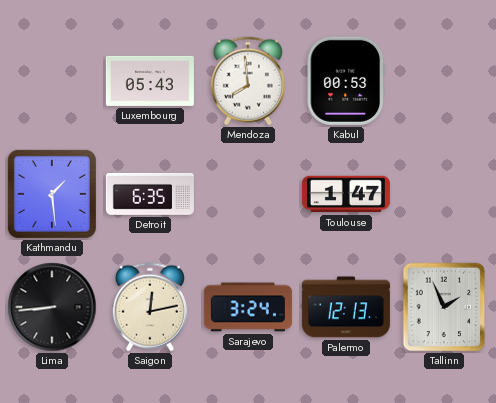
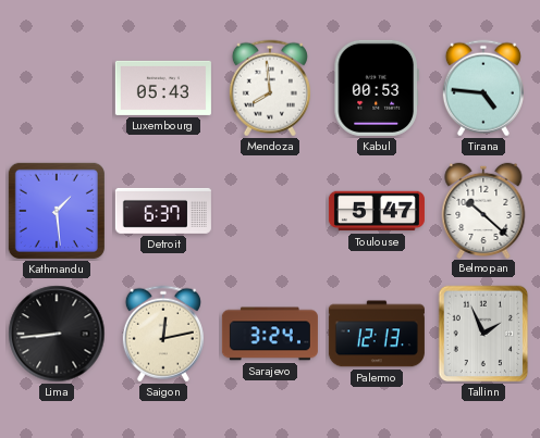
Tirana: none -> 4:46 (483, 88)
Detroit: 6:35 -> 6:37 (163, 211)
Toulouse: 1:47 -> 5:47 (377, 211)
Belmopan: none -> 10:22 (483, 210)
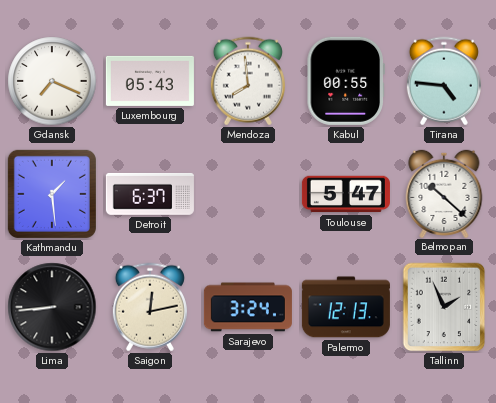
Gdansk: none -> 7:19 (52, 81)
Kabul: 00:53 -> 00:55 (345, 81)
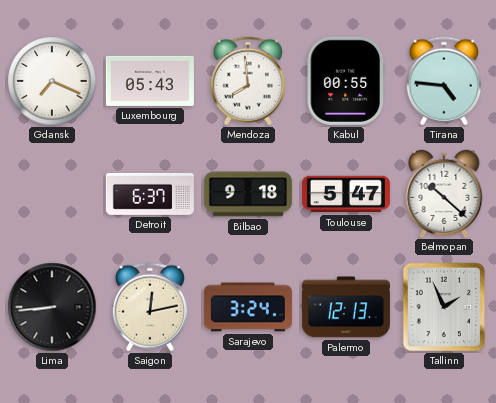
Kathmandu: 1:29 -> none (52, 194)
Bilbao: none -> 9:18 (248, 194)
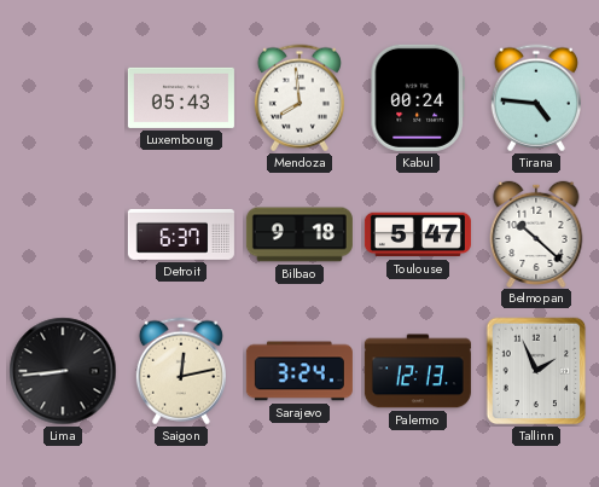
Gdansk: 7:19 -> none (52, 81)
Kabul: 00:55 -> 00:24 (417, 98)
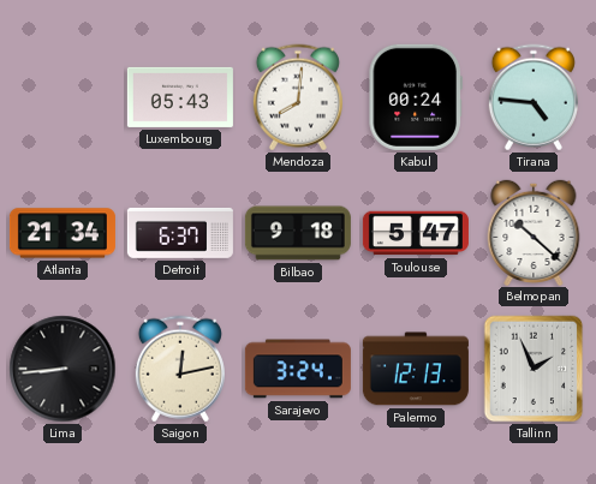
Mendoza: 7:59 -> 8:01 (298, 97)
Atlanta: none -> 21:34 (62, 233)
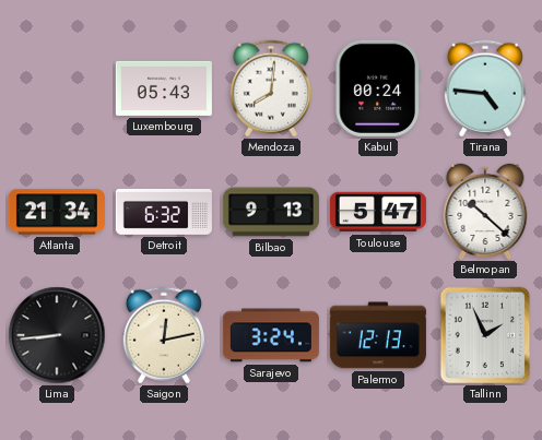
Detroit: 6:37 -> 6:32 (164, 212)
Bilbao: 9:18 -> 9:13 (271, 212)
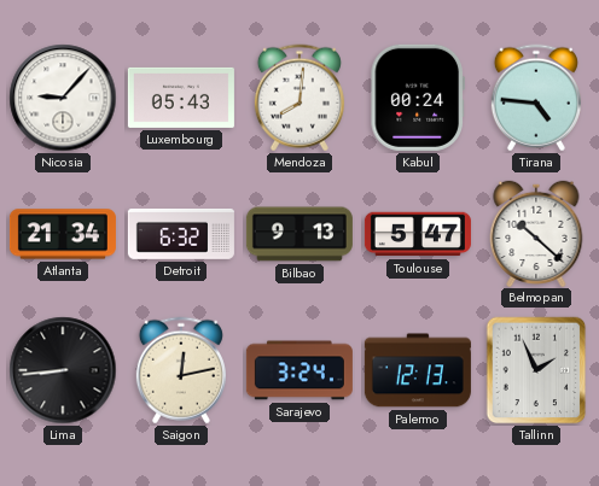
Nicosia: none -> 9:07 (63, 98)
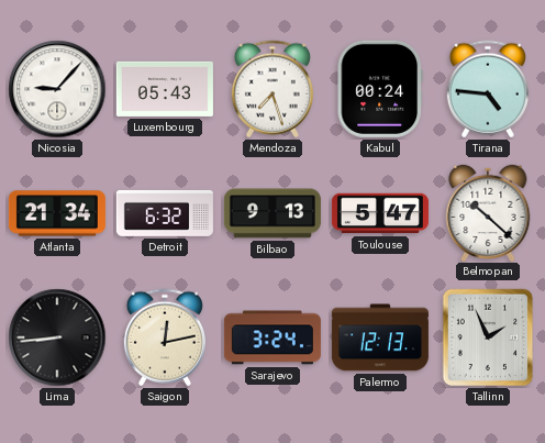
Mendoza: 8:01 -> 7:27 (272, 89)
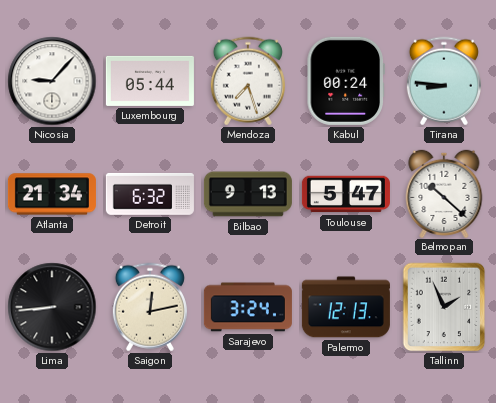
Luxembourg: 05:43 -> 05:44 (150, 81)
Tirana: 4:46 -> 8:46 (444, 81)
